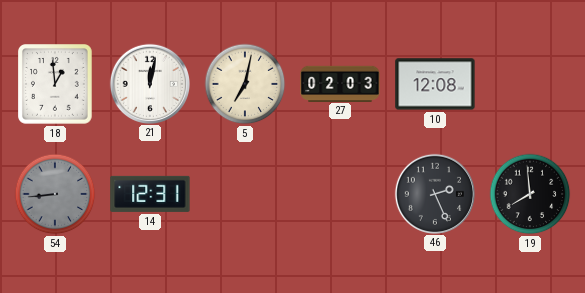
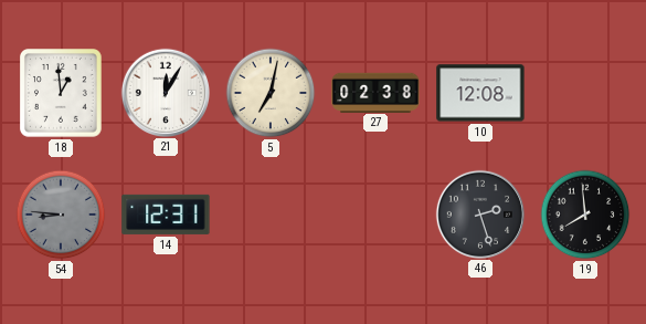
21: 12:02 -> 12:05 (165, 92)
27: 02:03 -> 02:38 (375, 92)
54: 8:44 -> 8:46 (61, 215)
46: 2:26 -> 2:27 (479, 213)
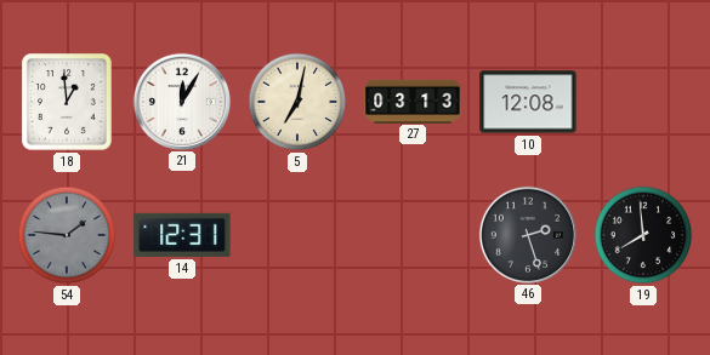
27: 02:38 -> 03:13 (413, 101)
54: 8:46 -> 1:46 (67, 235)
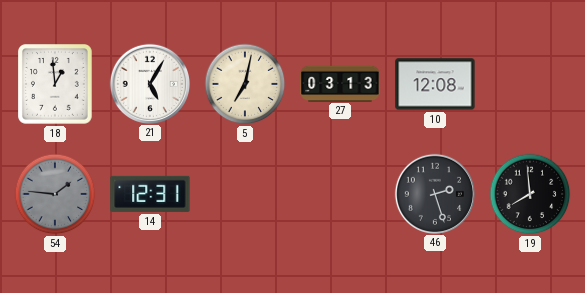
21: 12:05 -> 5:05 (149, 83)
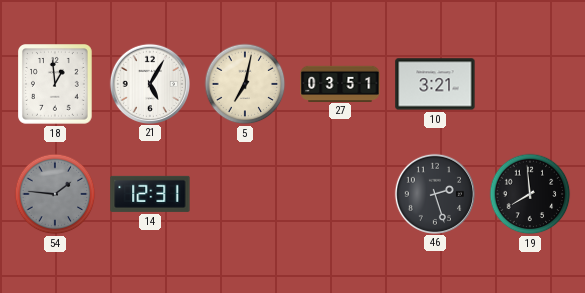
27: 03:13 -> 03:51 (340, 83)
10: 12:08 -> 3:21 (435, 84)
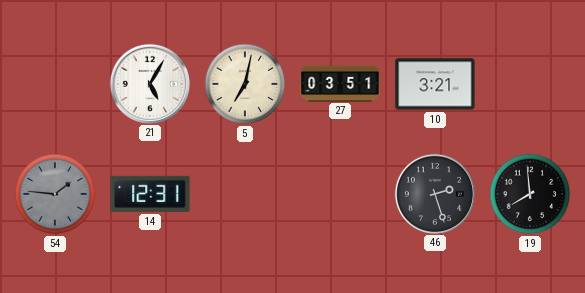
18: 12:59 -> none (56, 85)
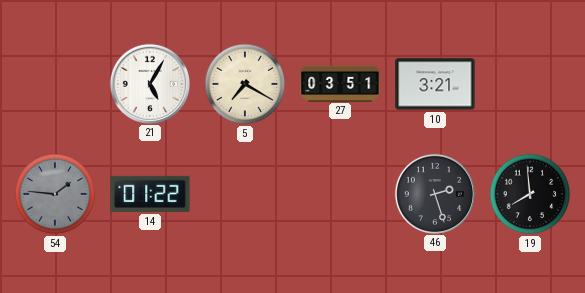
5: 7:02 -> 7:20 (245, 84)
14: 12:31 -> 01:22 (150, 194)
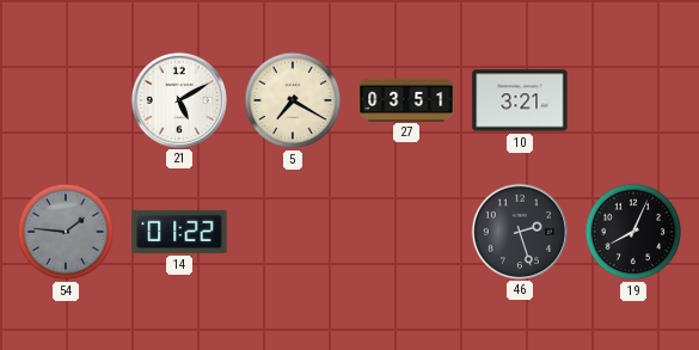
21: 5:05 -> 5:10 (178, 99)
19: 7:59 -> 8:04 (633, 232)
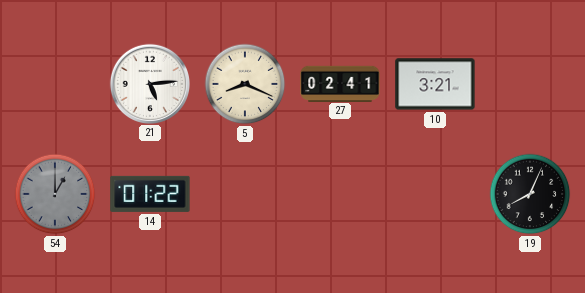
21: 5:10 -> 5:14 (149, 83)
5: 7:20 -> 8:19 (245, 84)
27: 03:51 -> 02:41 (340, 83)
54: 1:46 -> 1:00 (55, 194)
46: 2:27 -> none (519, 231)
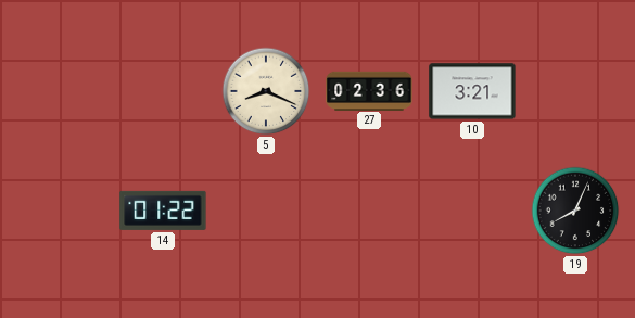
21: 5:14 -> none (149, 83)
27: 02:41 -> 02:36 (369, 90)
54: 1:00 -> none (55, 194)
